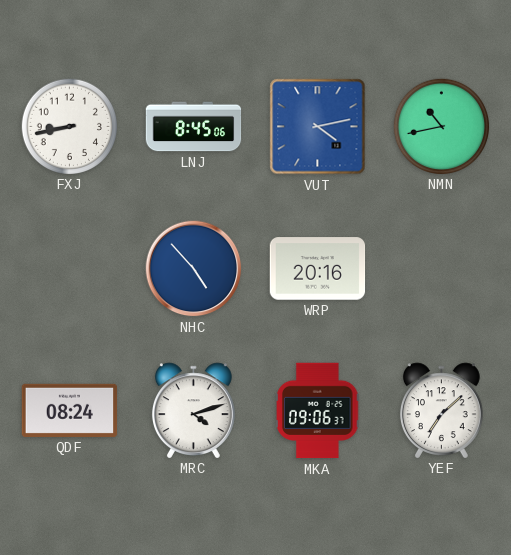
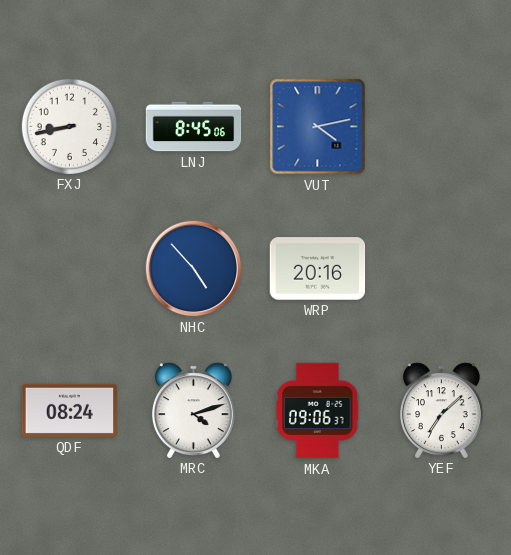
NMN: 10:43 -> none (441, 126)
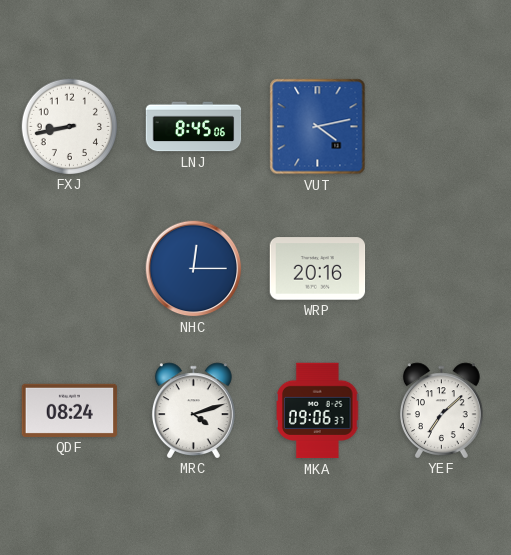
NHC: 4:53 -> 12:15 (194, 269)
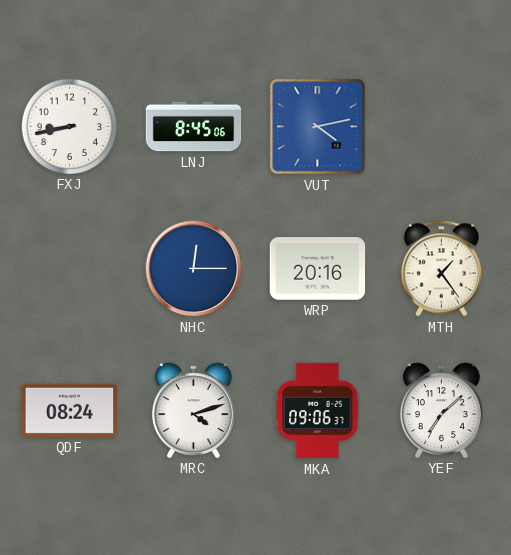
MTH: none -> 1:24 (441, 269)
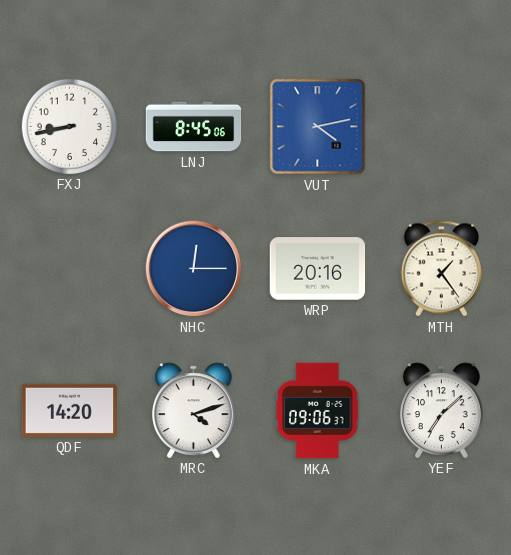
QDF: 08:24 -> 14:20 (70, 410)
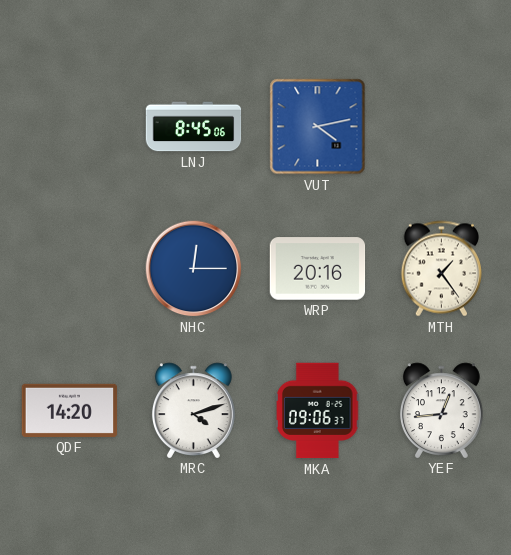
FXJ: 8:43 -> none (69, 126)
YEF: 7:08 -> 12:44 (441, 410)
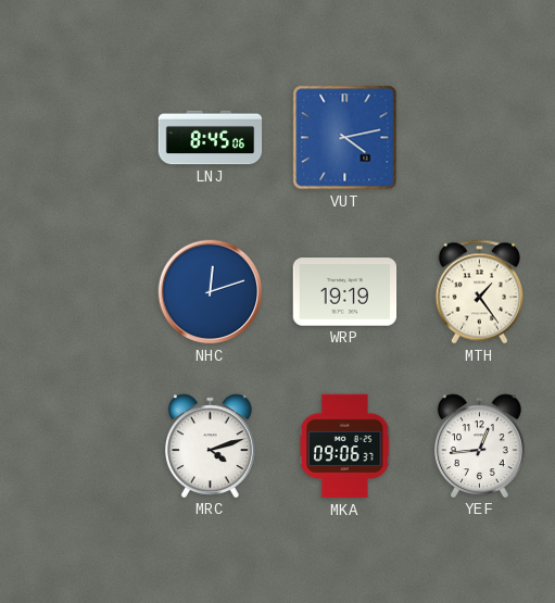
NHC: 12:15 -> 12:12 (211, 292)
WRP: 20:16 -> 19:19 (345, 292)
QDF: 14:20 -> none (70, 410)
